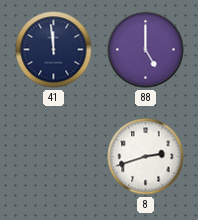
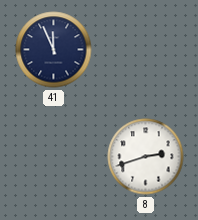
41: 11:59 -> 11:56 (54, 50)
88: 5:00 -> none (146, 50)
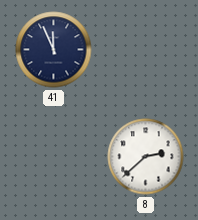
8: 2:42 -> 2:38 (146, 157)
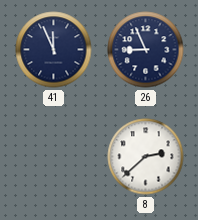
26: none -> 8:56 (146, 50)
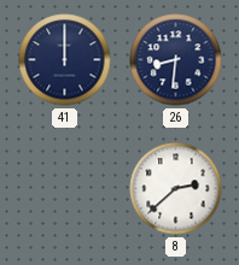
41: 11:56 -> 12:00 (65, 60)
26: 8:56 -> 8:31 (176, 60)
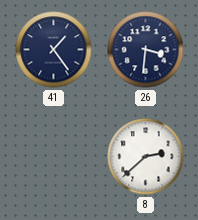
41: 12:00 -> 1:24 (54, 50)
26: 8:31 -> 3:31 (146, 50)
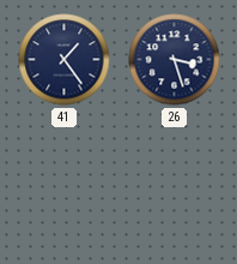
26: 3:31 -> 3:27 (175, 60)
8: 2:38 -> none (146, 157)
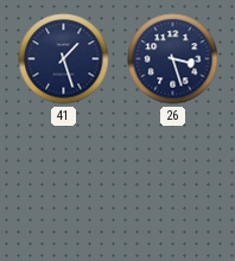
41: 1:24 -> 1:27 (64, 59)
